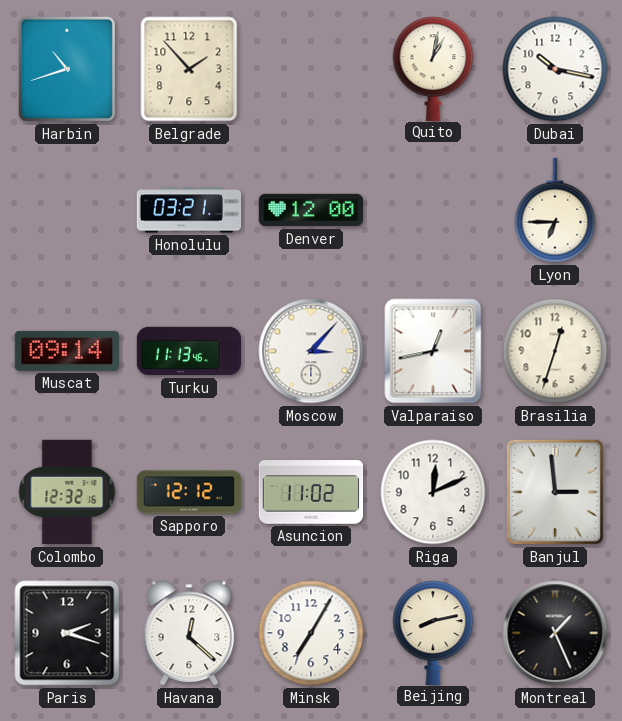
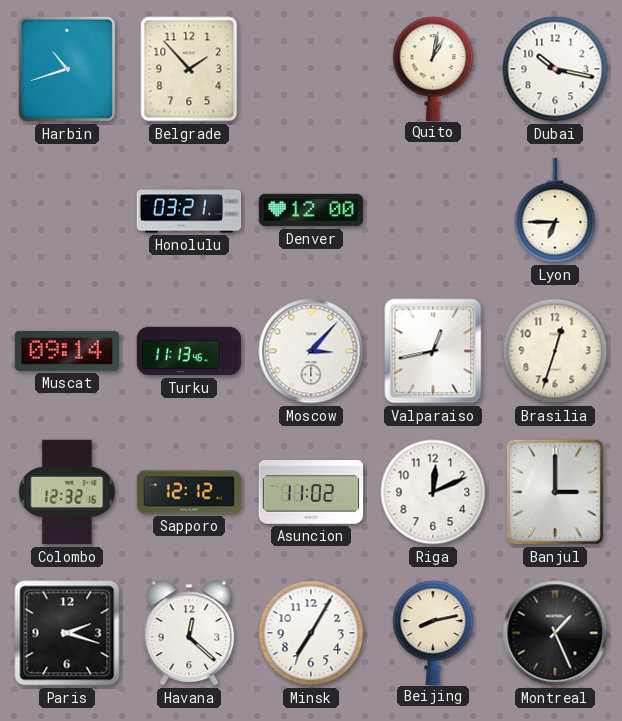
Banjul: 2:59 -> 3:00 (555, 492)
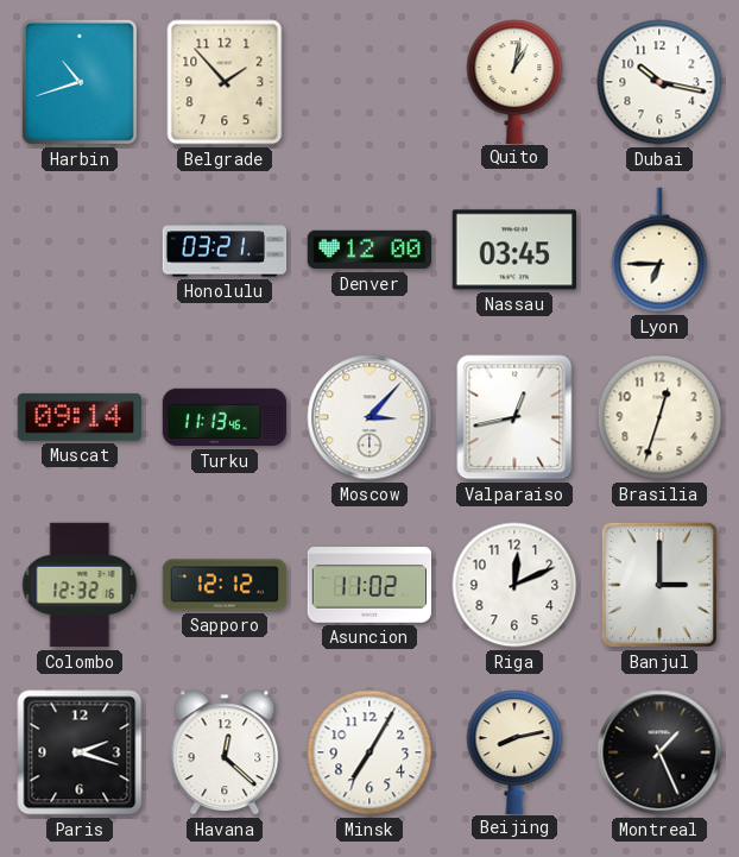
Nassau: none -> 03:45 (513, 250)
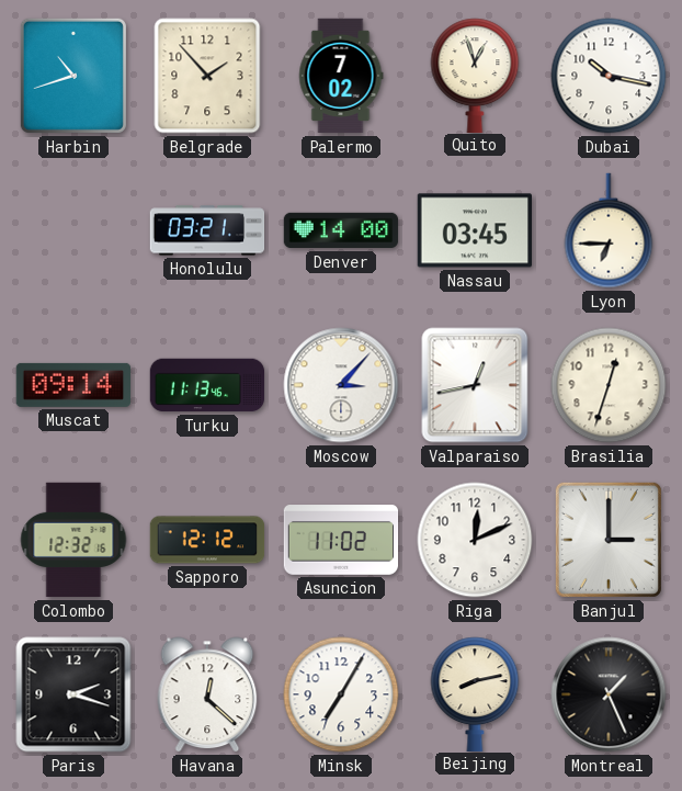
Palermo: none -> 7:02 (341, 76)
Quito: 1:02 -> 12:57 (475, 75)
Denver: 12:00 -> 14:00 (341, 230)
